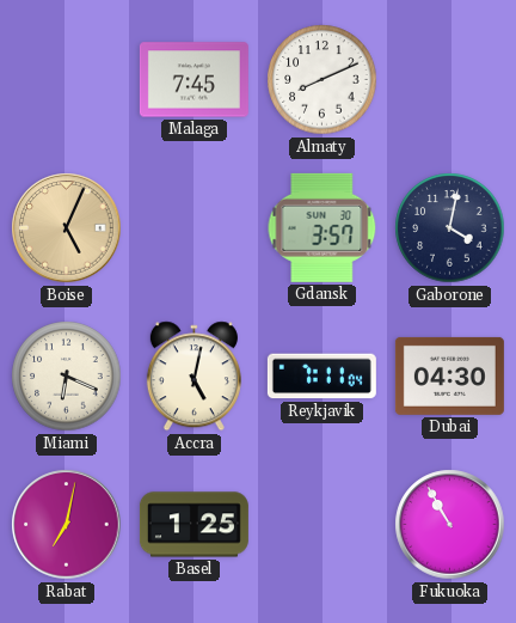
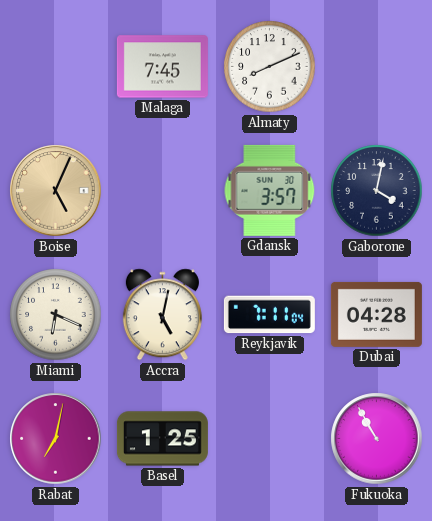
Dubai: 04:30 -> 04:28 (376, 314)
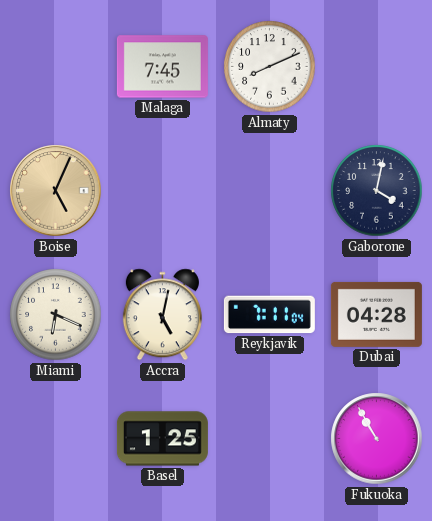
Gdansk: 3:57 -> none (270, 190)
Rabat: 7:02 -> none (56, 439)
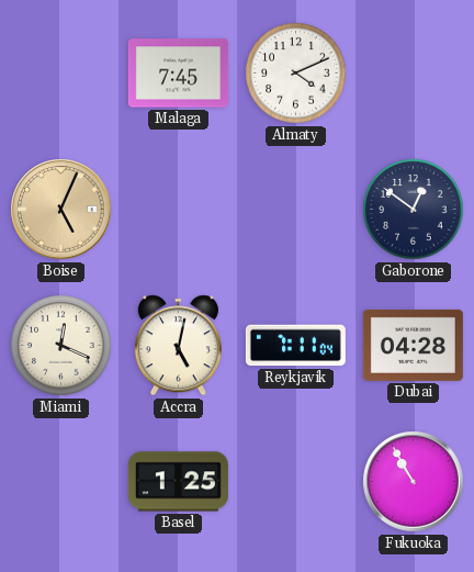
Almaty: 8:11 -> 4:11 (296, 74)
Gaborone: 4:02 -> 12:51 (414, 210)
Miami: 6:19 -> 12:19 (61, 346)
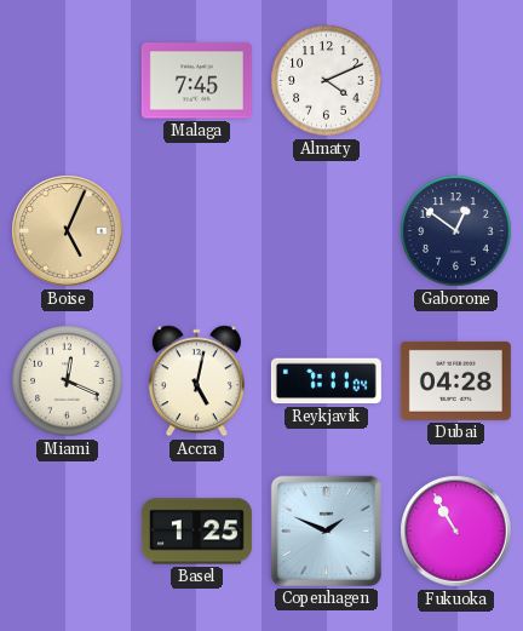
Copenhagen: none -> 1:49 (326, 530)
